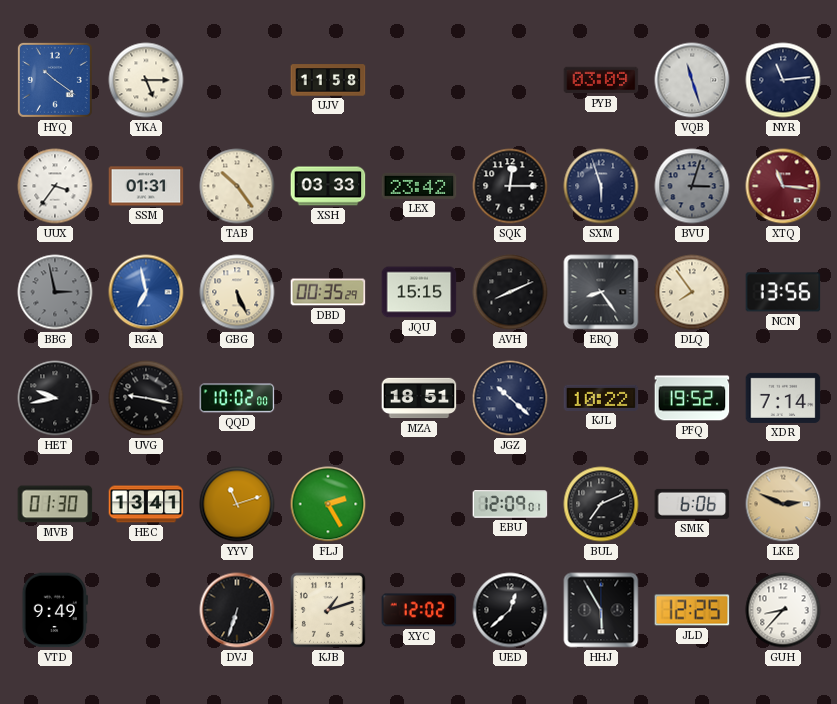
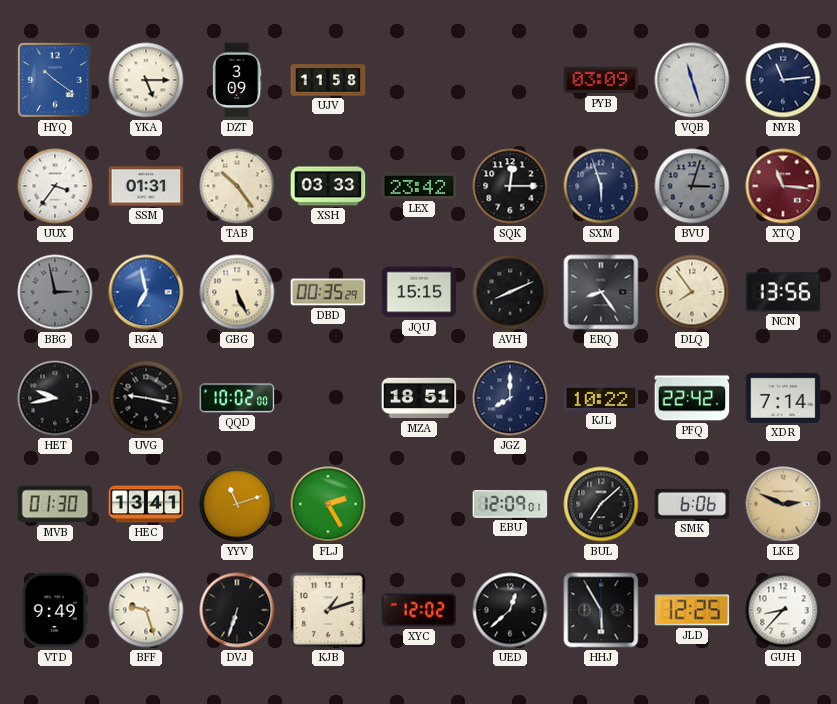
DZT: none -> 3:09 (237, 80)
JGZ: 10:22 -> 8:00 (510, 398)
PFQ: 19:52 -> 22:42 (692, 398)
BUL: 7:11 -> 7:08 (601, 504)
BFF: none -> 9:27 (146, 610)
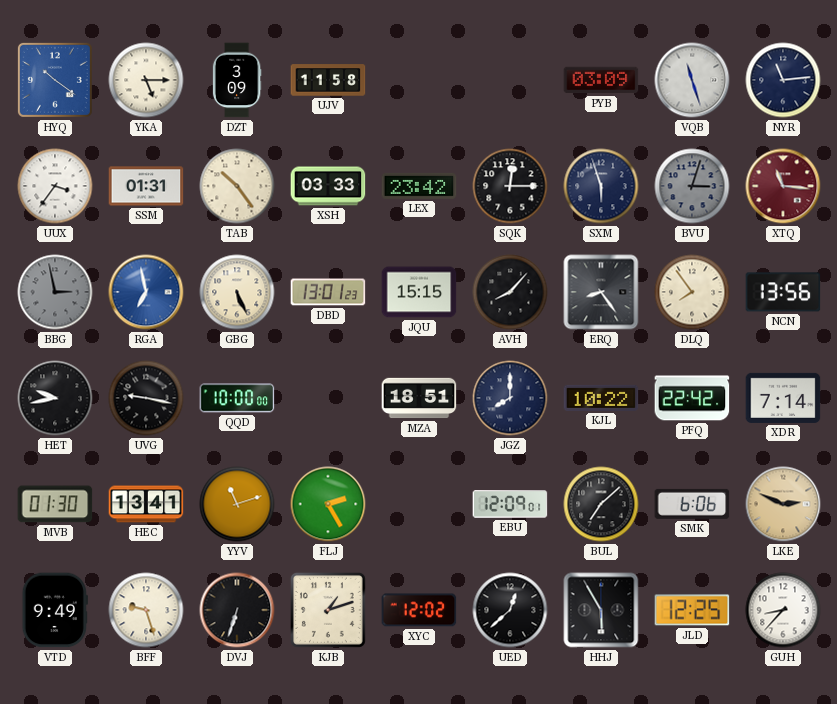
DBD: 00:35 -> 13:01 (328, 292)
AVH: 8:11 -> 8:07 (510, 292)
QQD: 10:02 -> 10:00 (237, 398)
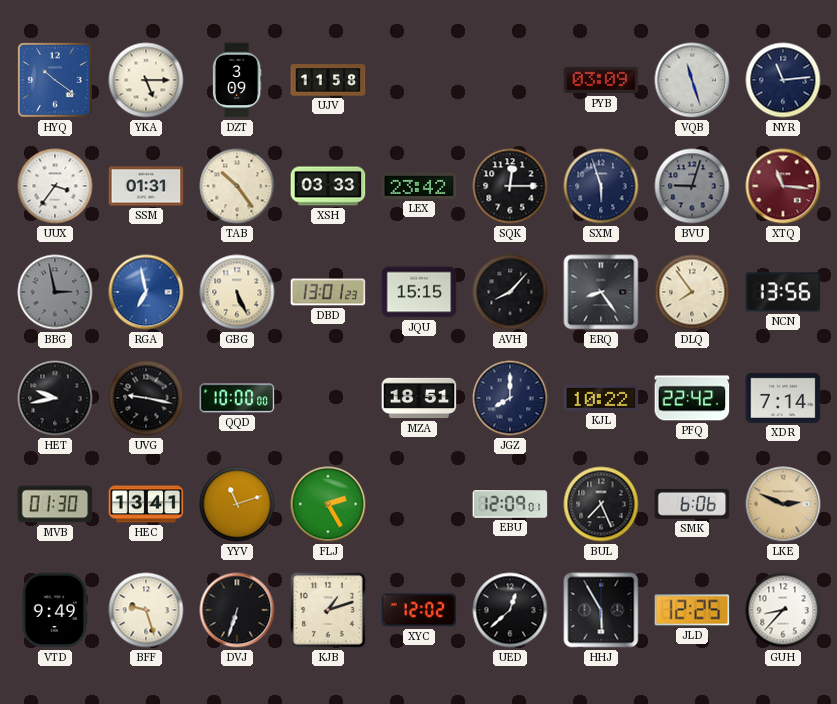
BVU: 3:03 -> 9:03 (692, 186)
BUL: 7:08 -> 7:26 (601, 504)
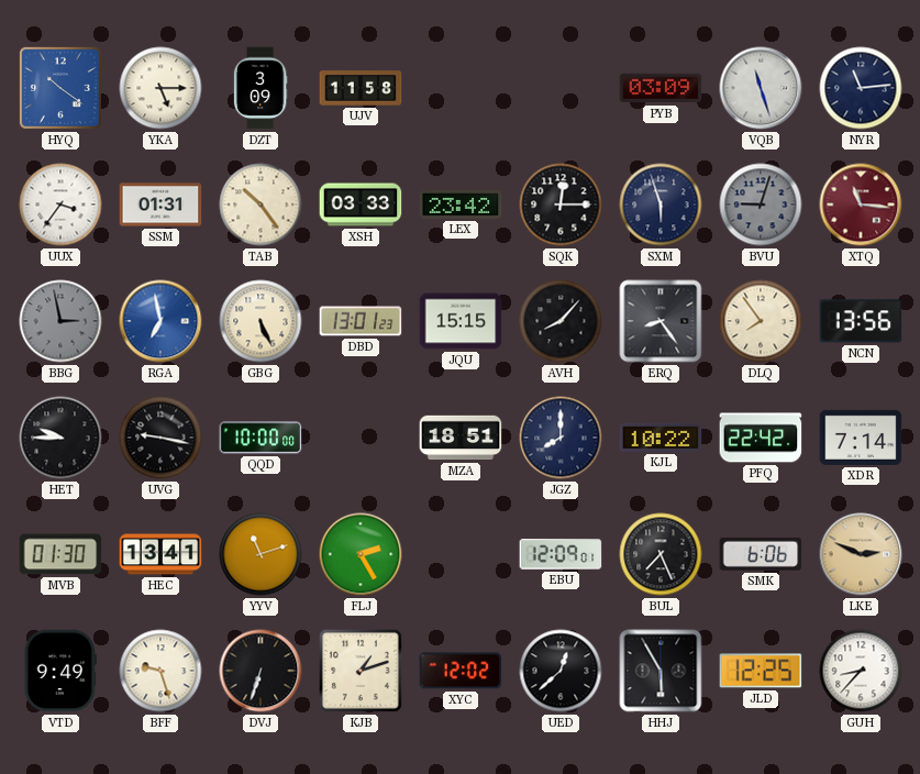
HET: 9:43 -> 9:45 (60, 438)
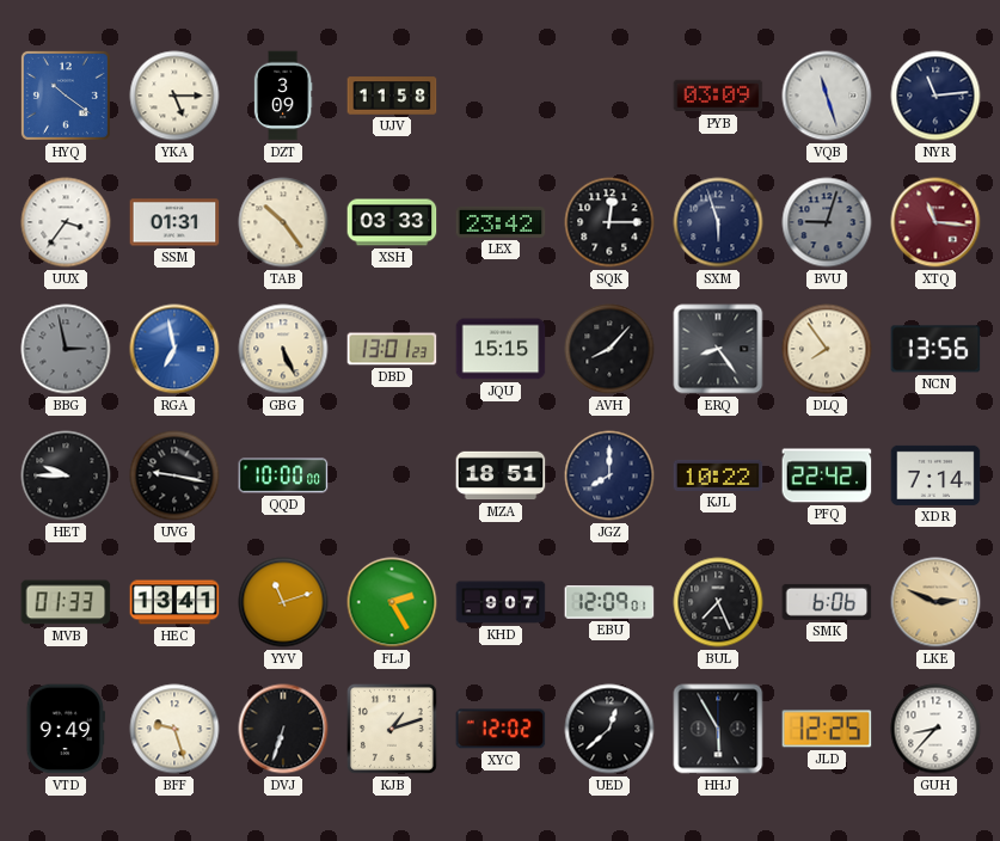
MVB: 01:30 -> 01:33 (66, 602)
KHD: none -> 9:07 (501, 602)
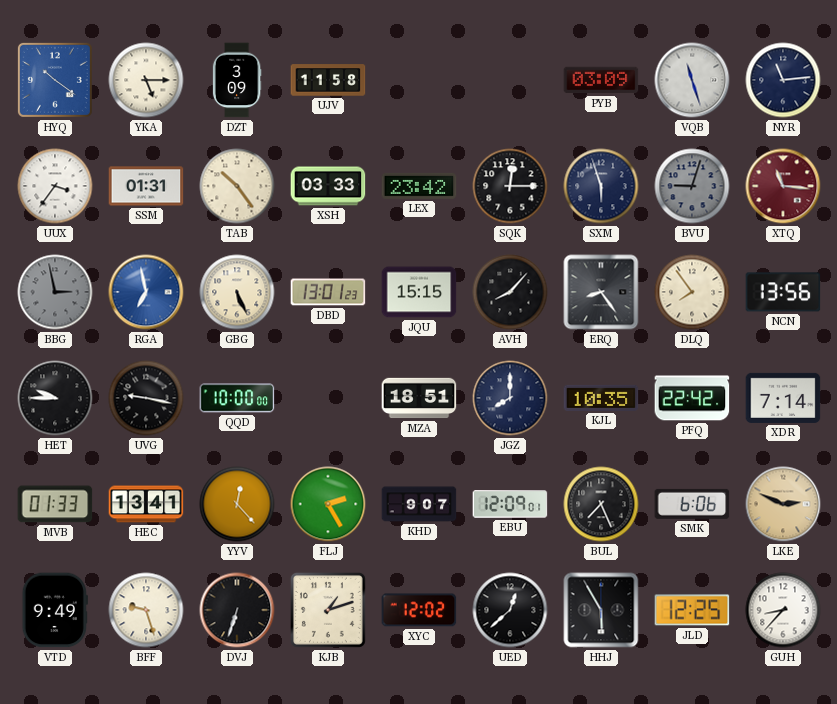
KJL: 10:22 -> 10:35 (601, 398)
YYV: 11:12 -> 12:23 (237, 504)
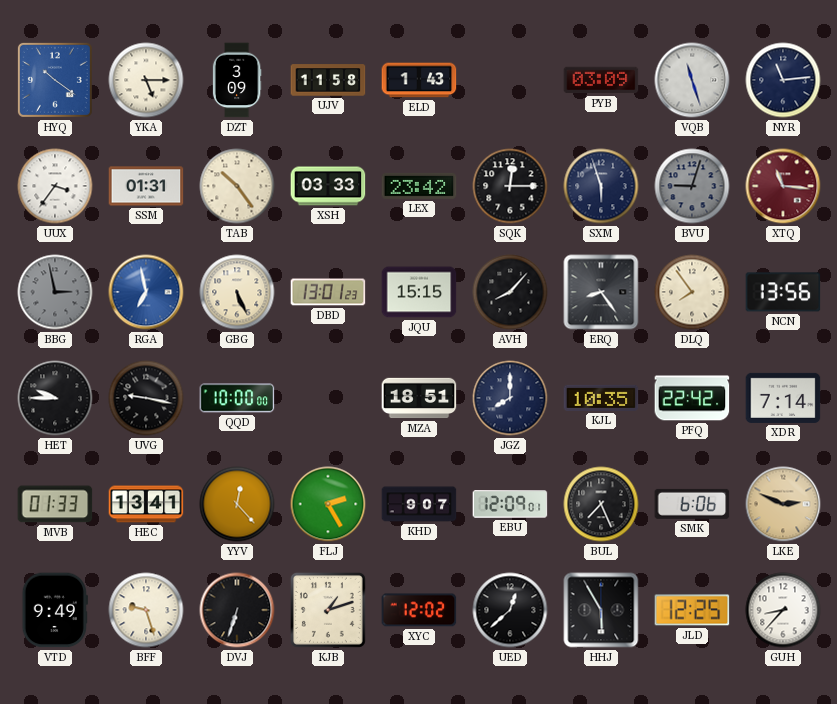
ELD: none -> 1:43 (419, 80)
